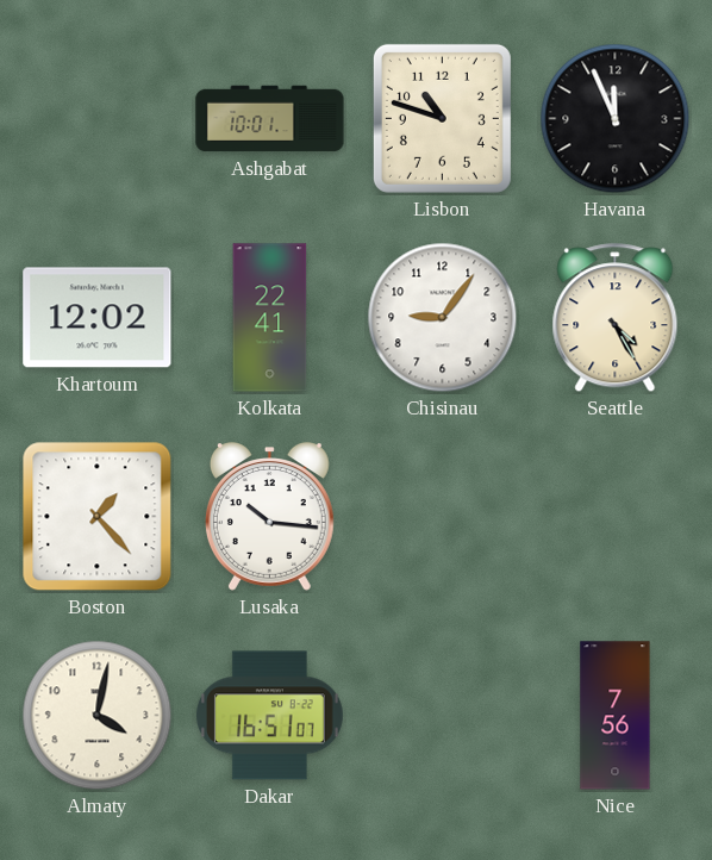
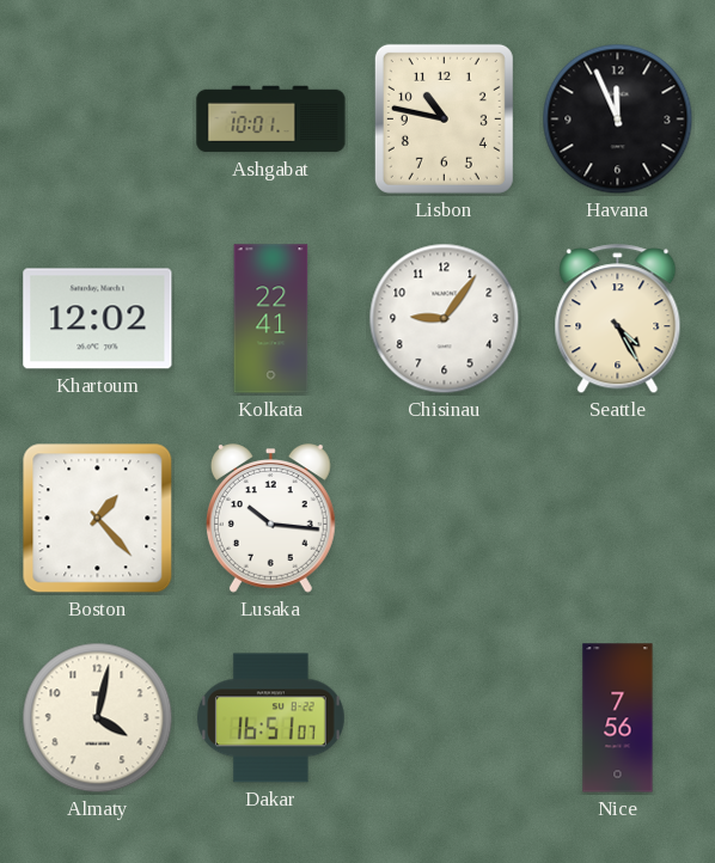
Lisbon: 10:48 -> 10:47 (444, 118)
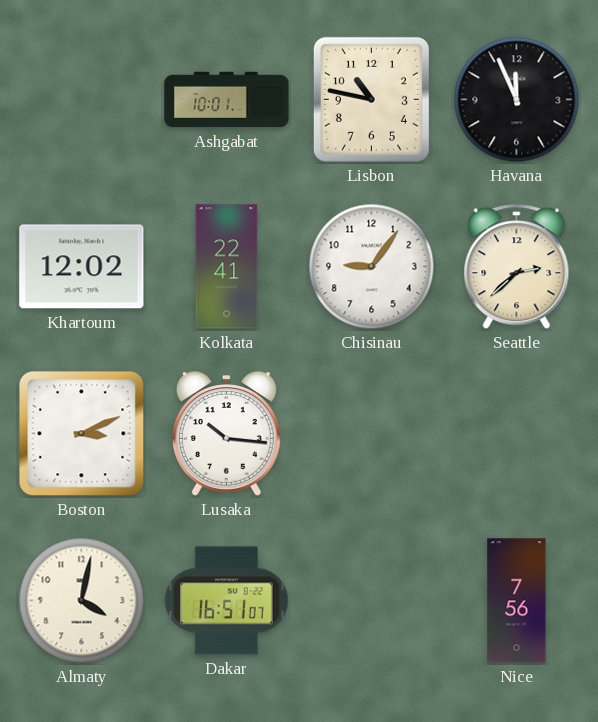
Seattle: 4:25 -> 2:38 (517, 267)
Boston: 1:23 -> 3:11 (82, 434)
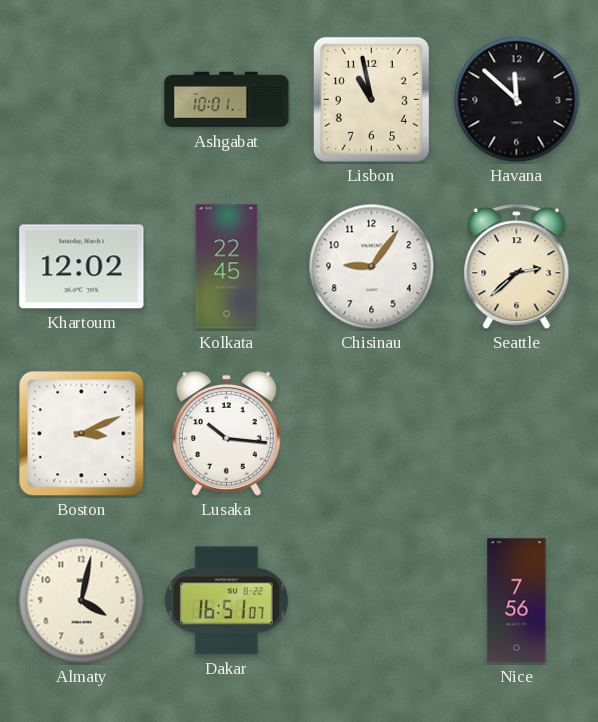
Lisbon: 10:47 -> 10:58 (371, 99)
Havana: 11:56 -> 11:52 (517, 100)
Kolkata: 22:41 -> 22:45 (227, 267)
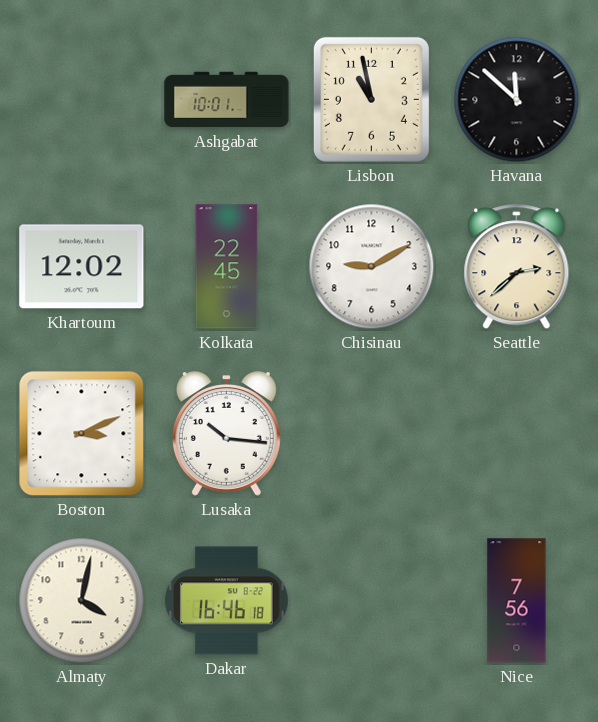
Chisinau: 9:06 -> 9:10 (372, 267)
Dakar: 16:51 -> 16:46 (226, 601)
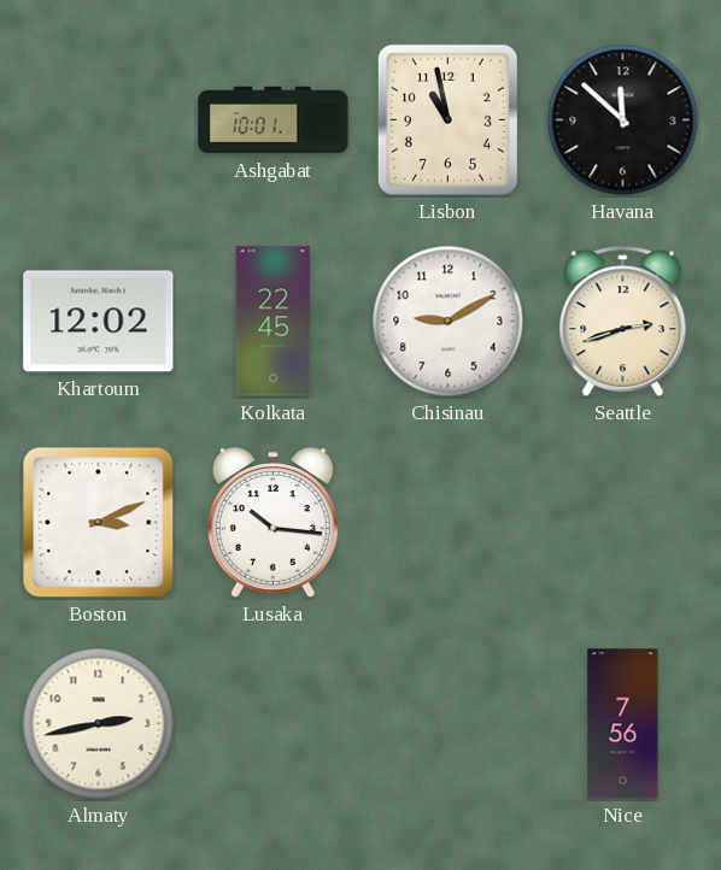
Seattle: 2:38 -> 2:42 (623, 322)
Almaty: 4:02 -> 2:43 (99, 724)
Dakar: 16:46 -> none (226, 601)
